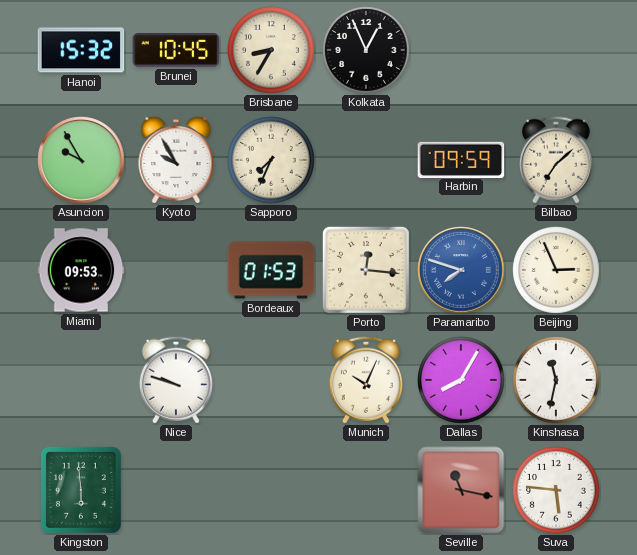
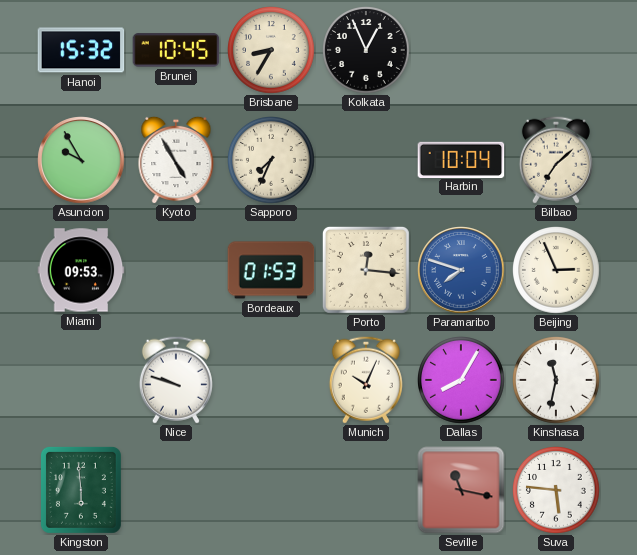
Kyoto: 9:55 -> 4:55 (176, 160)
Harbin: 09:59 -> 10:04 (461, 159)
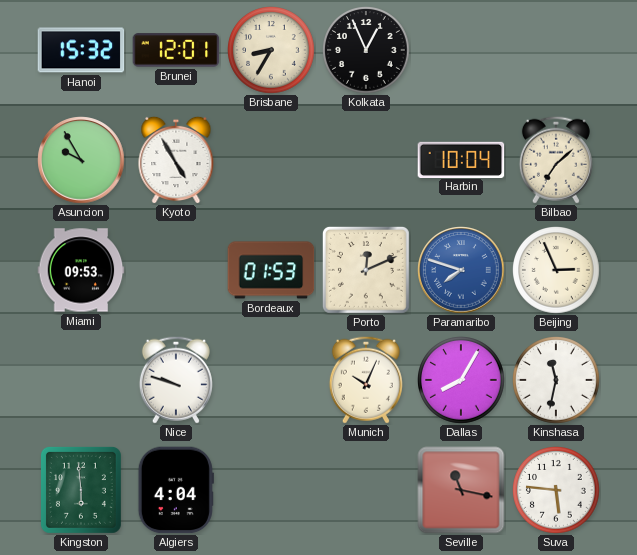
Brunei: 10:45 -> 12:01 (176, 50)
Sapporo: 7:34 -> none (272, 161)
Porto: 12:16 -> 12:11 (366, 270)
Algiers: none -> 4:04 (176, 490)
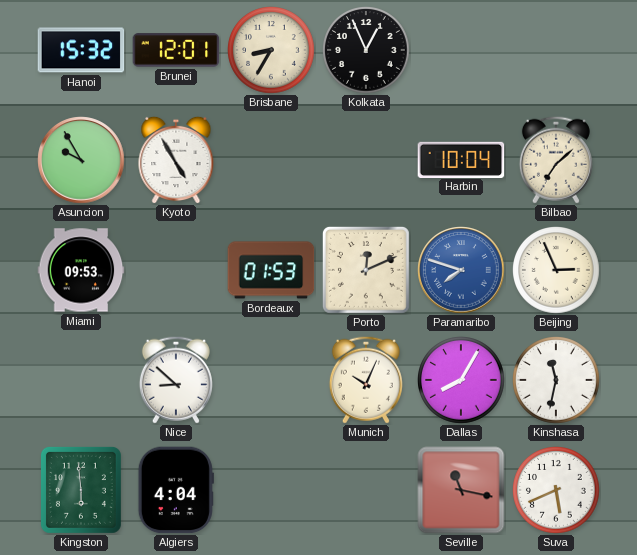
Nice: 9:48 -> 8:52 (176, 380)
Suva: 5:46 -> 5:41 (557, 491)
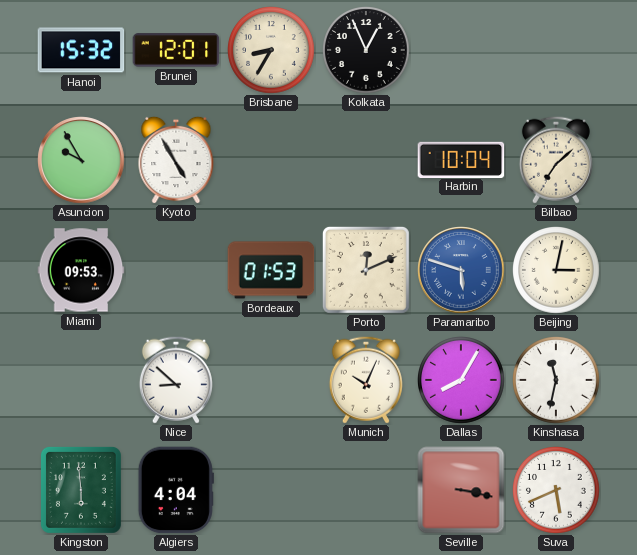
Paramaribo: 7:48 -> 5:48 (461, 270)
Beijing: 2:56 -> 3:02 (557, 271)
Seville: 11:17 -> 3:17 (461, 490)
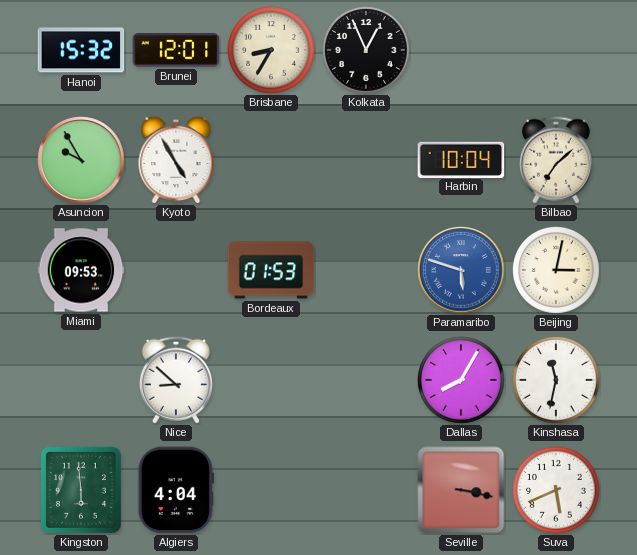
Porto: 12:11 -> none (366, 270)
Munich: 10:04 -> none (366, 380)
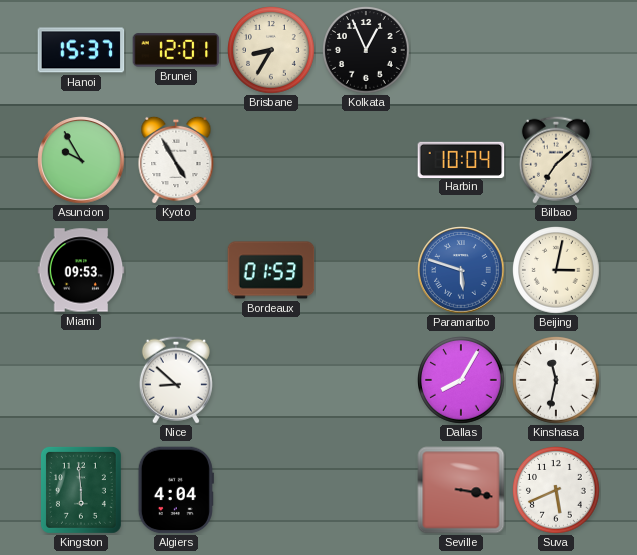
Hanoi: 15:32 -> 15:37 (81, 50)
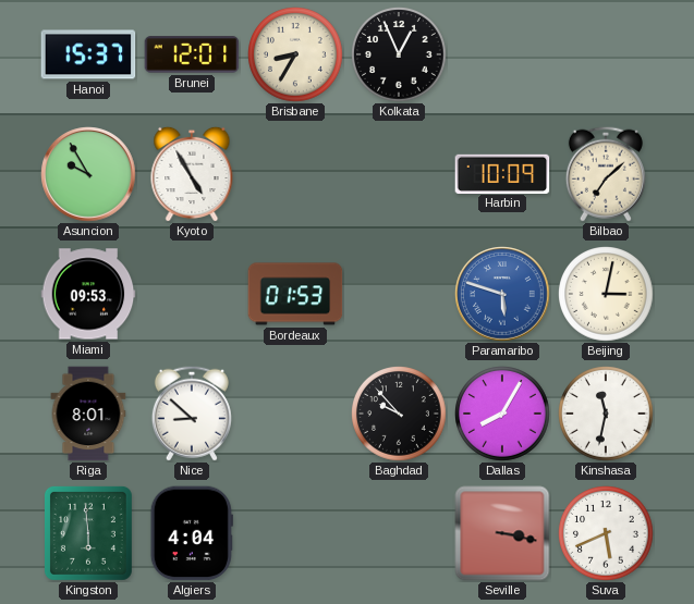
Harbin: 10:04 -> 10:09 (502, 173)
Riga: none -> 8:01 (88, 414)
Baghdad: none -> 9:53 (400, 415)
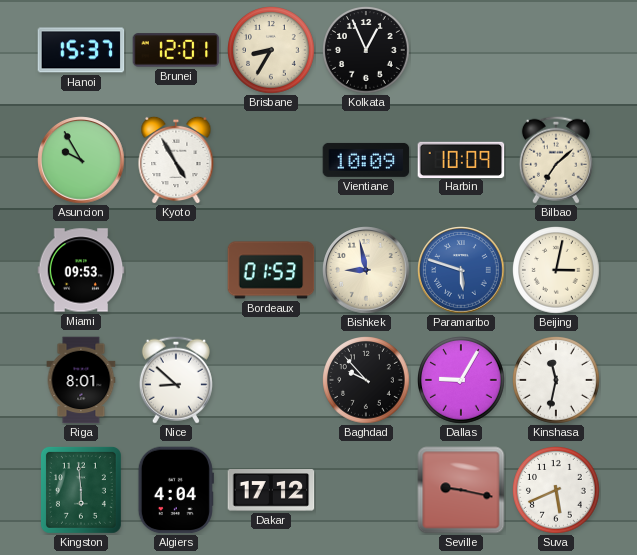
Vientiane: none -> 10:09 (366, 160)
Bishkek: none -> 8:58 (366, 270)
Dallas: 8:05 -> 9:05 (462, 381)
Dakar: none -> 17:12 (271, 490)
Seville: 3:17 -> 9:17 (461, 490)
